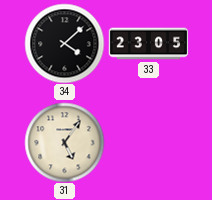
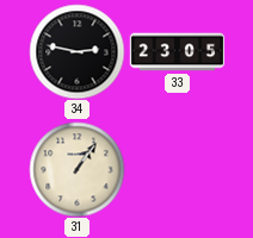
34: 4:08 -> 2:47 (76, 51)
31: 5:06 -> 1:06 (76, 169)
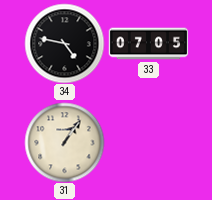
34: 2:47 -> 4:47 (64, 43)
33: 23:05 -> 07:05 (148, 44)
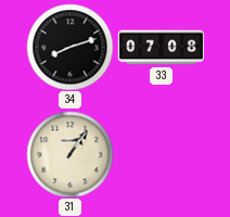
34: 4:47 -> 8:12 (69, 47)
33: 07:05 -> 07:08 (161, 48)
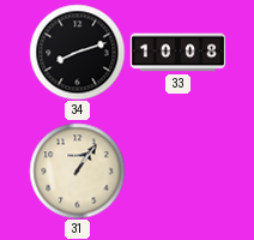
33: 07:08 -> 10:08 (177, 53)
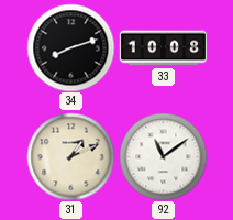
31: 1:06 -> 1:11 (70, 156)
92: none -> 11:09 (163, 156)
